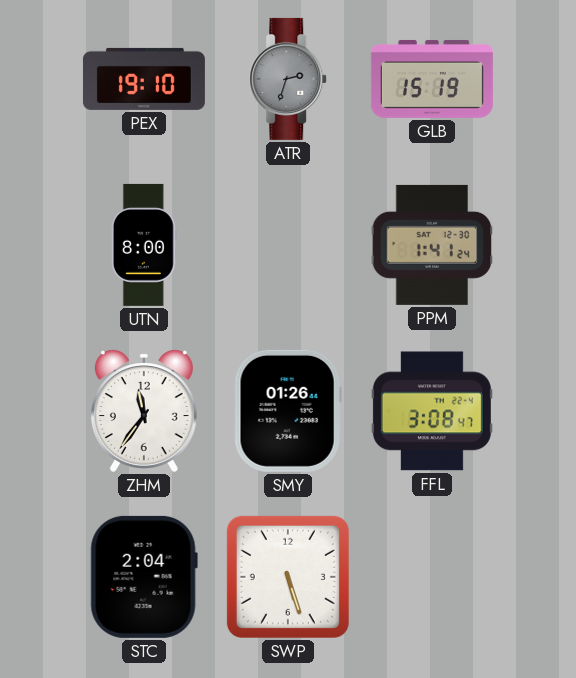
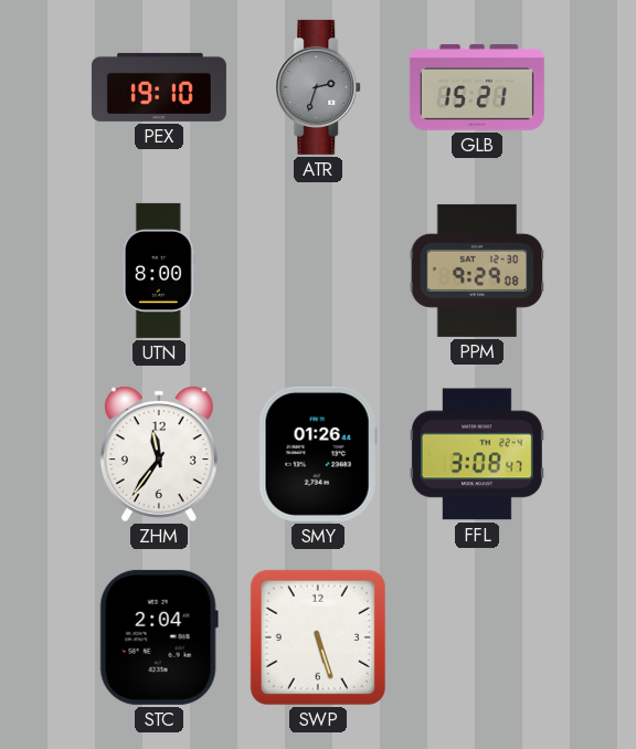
GLB: 15:19 -> 15:21 (477, 87)
PPM: 1:41 -> 9:29 (477, 271)
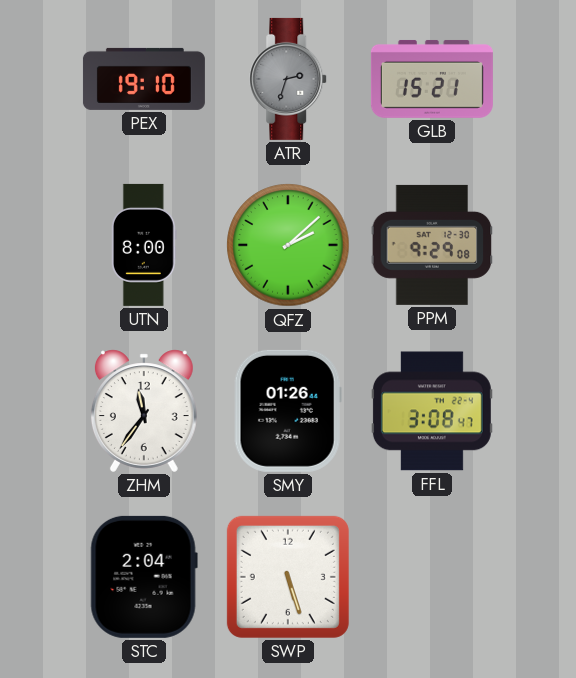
QFZ: none -> 2:08 (288, 245)
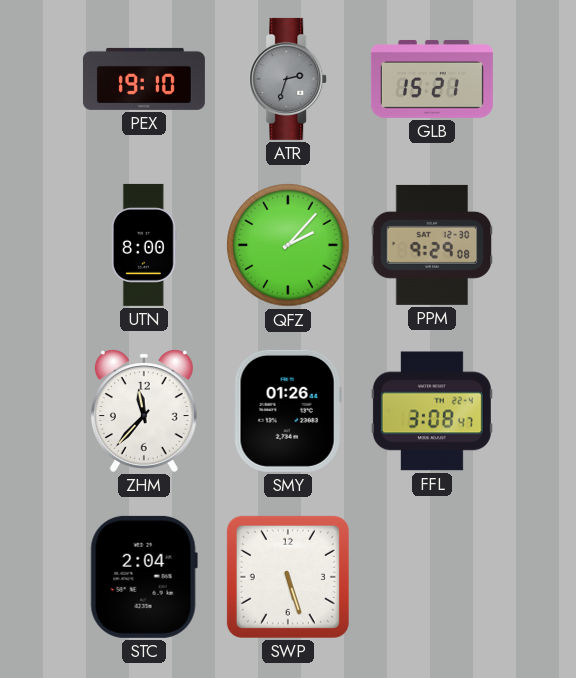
QFZ: 2:08 -> 2:07 (288, 245)
ZHM: 11:36 -> 11:37 (144, 411)
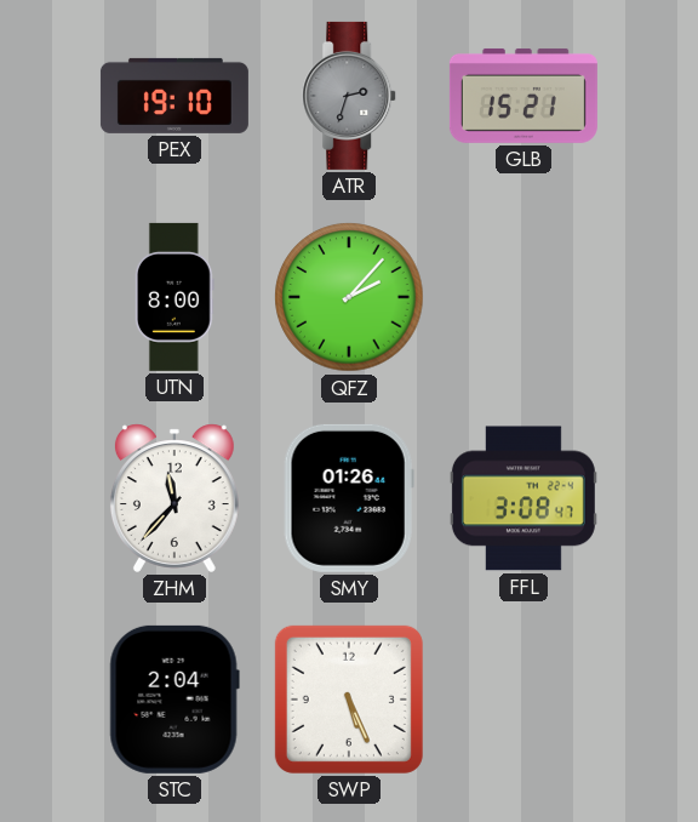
PPM: 9:29 -> none (432, 245)
SWP: 5:27 -> 5:26 (349, 700)
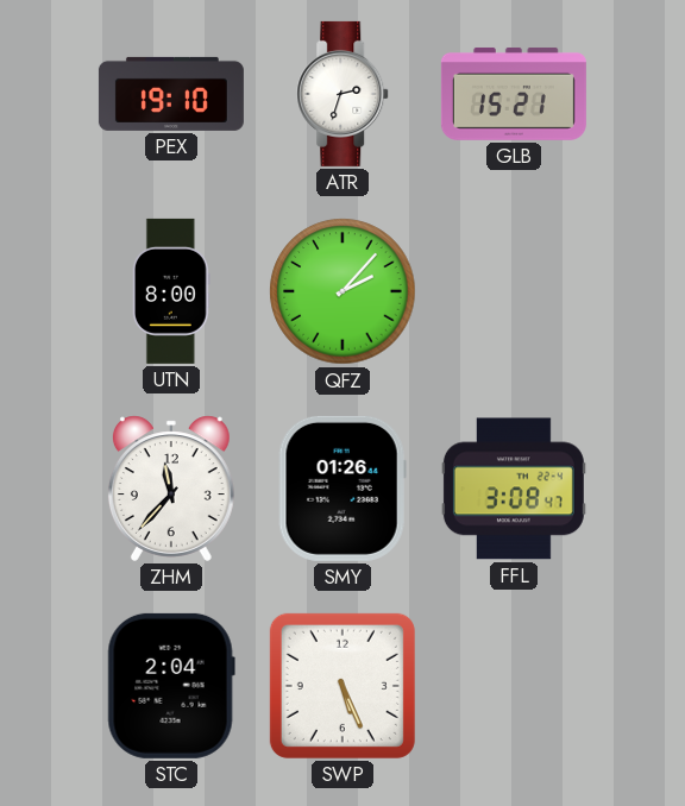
ATR dial: grey -> white (344, 94)
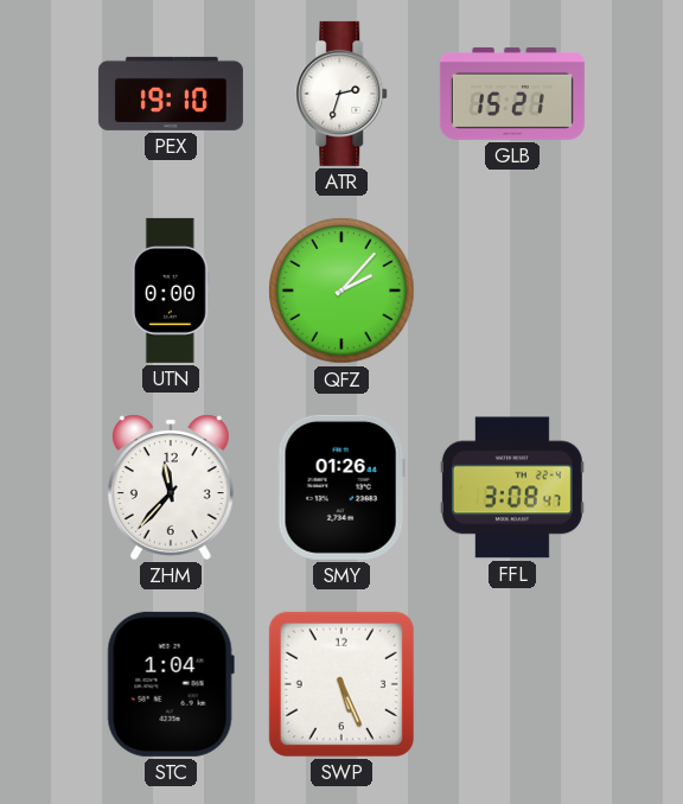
UTN: 8:00 -> 0:00 (171, 291)
STC: 2:04 -> 1:04 (171, 684)
